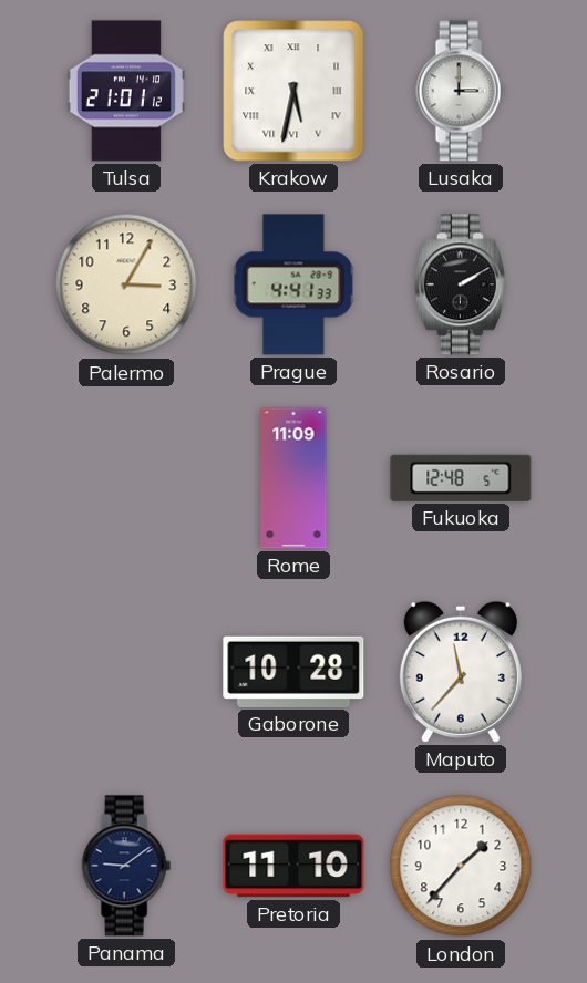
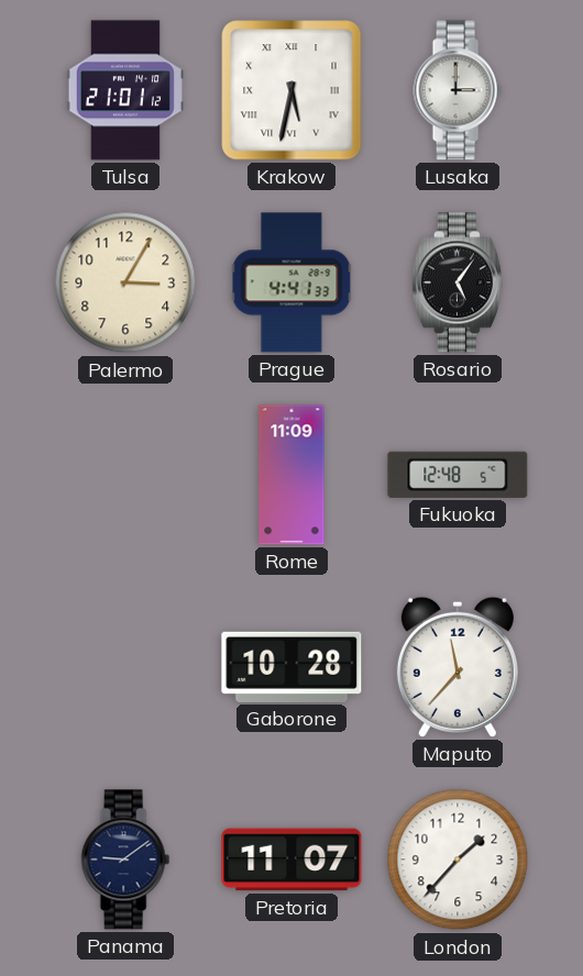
Rosario: 2:10 -> 5:06 (458, 282)
Pretoria: 11:10 -> 11:07 (291, 859)
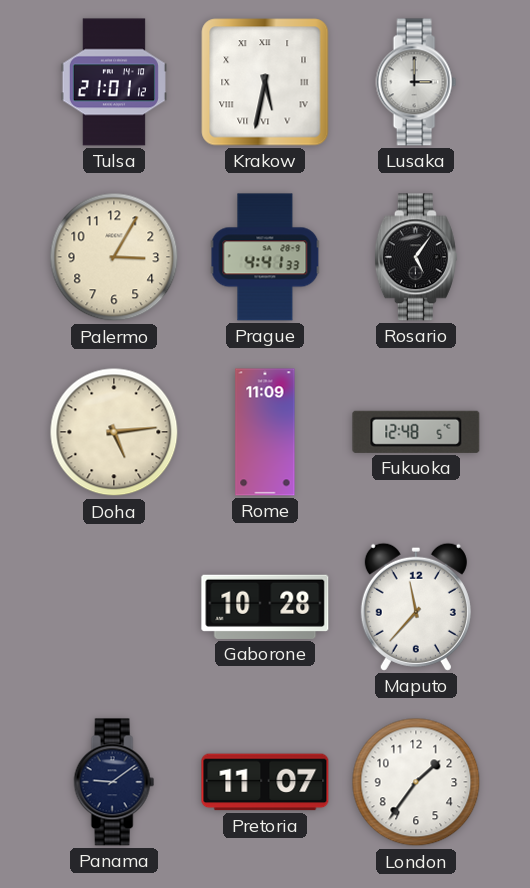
Doha: none -> 5:14 (114, 432)
London: 1:37 -> 1:36 (416, 782)
